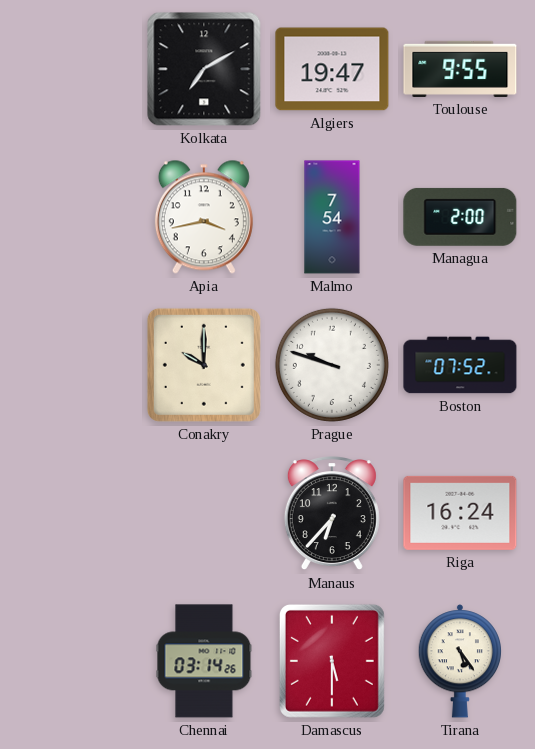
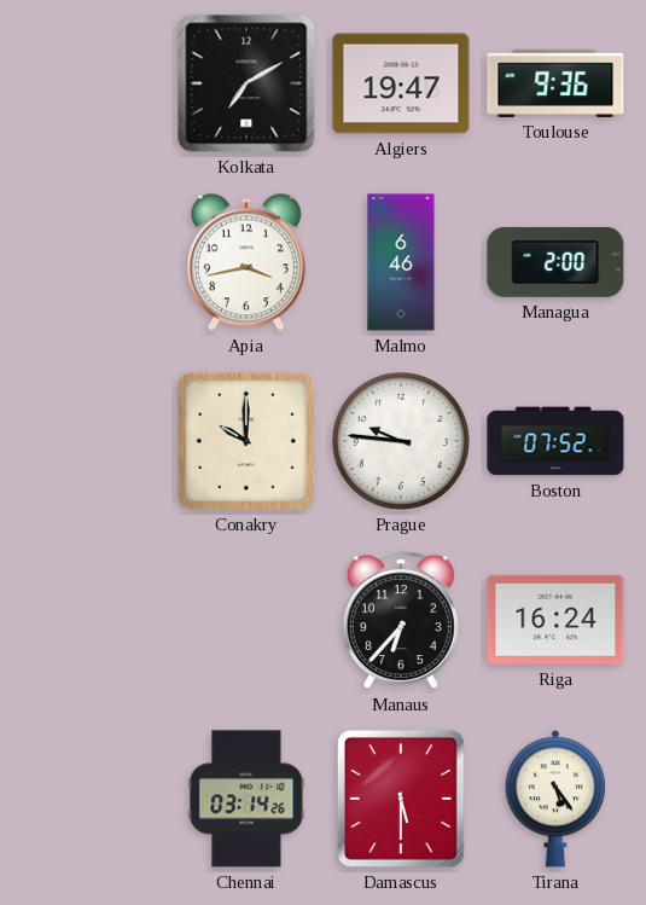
Toulouse: 9:55 -> 9:36 (555, 83)
Malmo: 7:54 -> 6:46 (401, 262)
Prague: 9:48 -> 9:46 (401, 441)
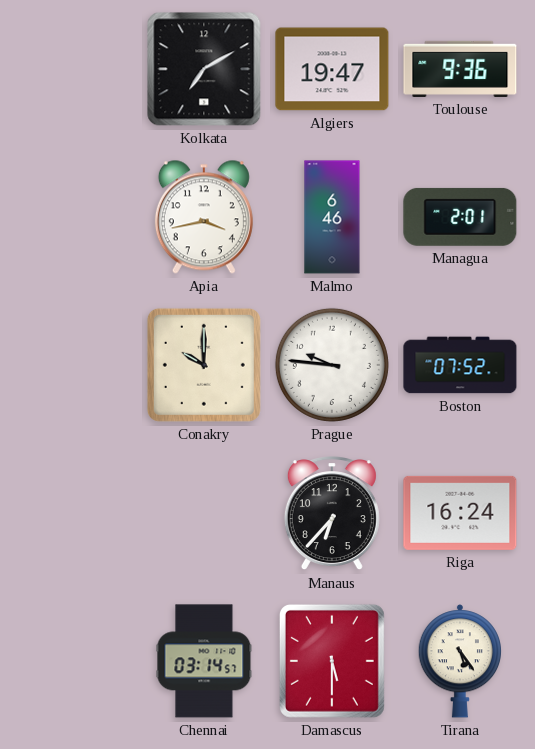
Managua: 2:00 -> 2:01 (460, 217)
Chennai: 03:14:26 -> 03:14:57 (204, 661)
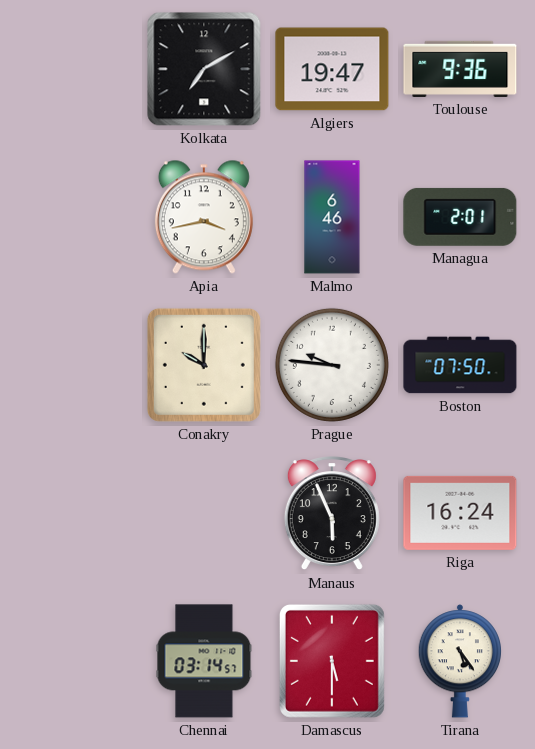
Boston: 07:52 -> 07:50 (460, 365)
Manaus: 6:37 -> 5:56 (332, 514)
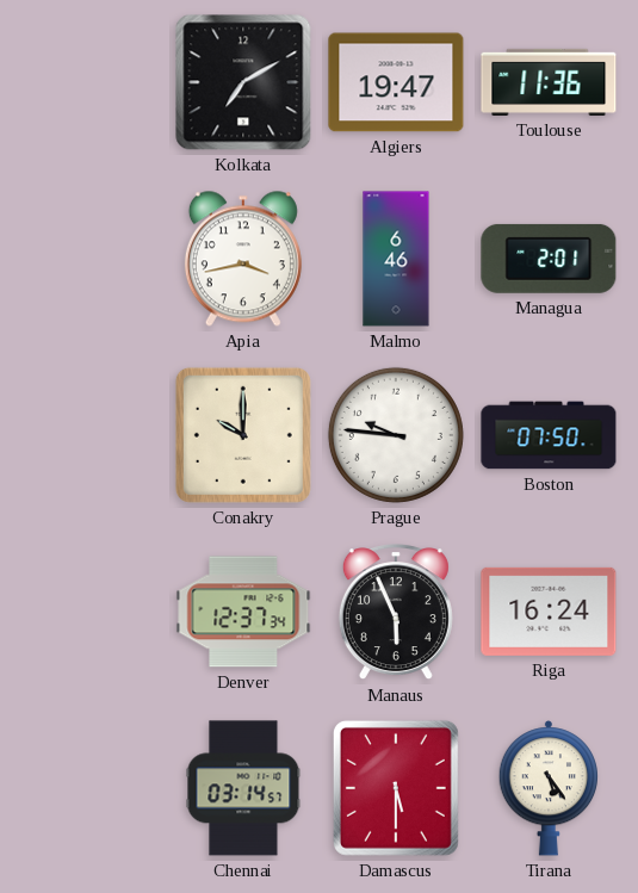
Toulouse: 9:36 -> 11:36 (549, 82)
Denver: none -> 12:37 (243, 612)
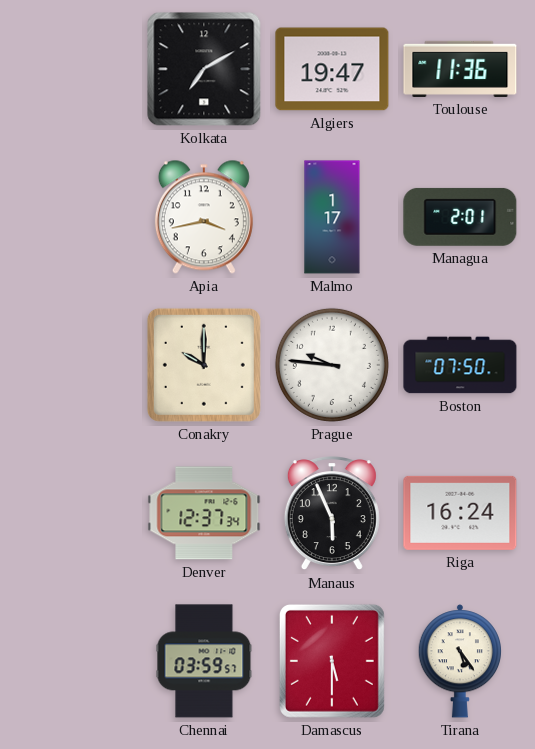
Malmo: 6:46 -> 1:17 (332, 217)
Chennai: 03:14 -> 03:59 (204, 661)
